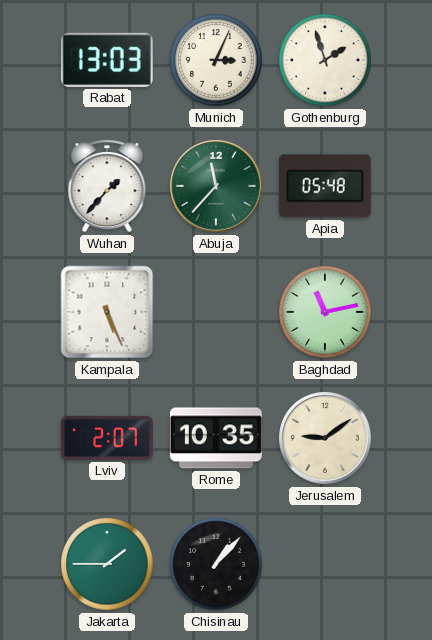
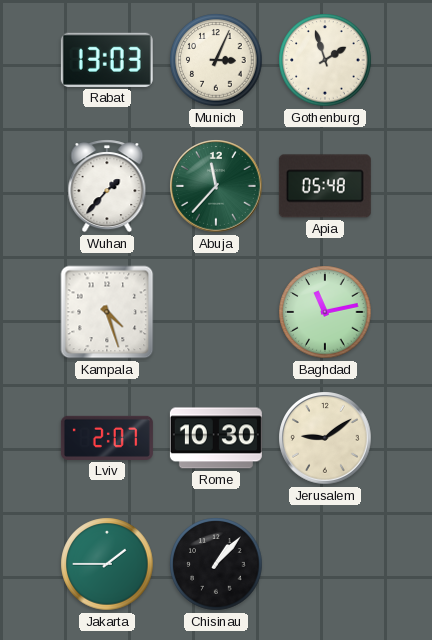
Kampala: 5:26 -> 4:27 (107, 312)
Rome: 10:35 -> 10:30 (216, 438)
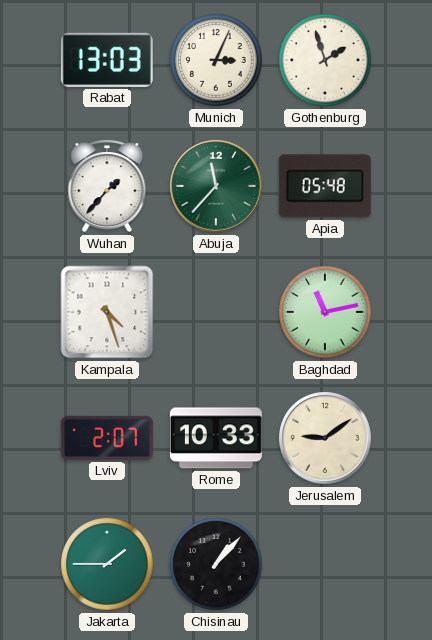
Rome: 10:30 -> 10:33 (216, 438)
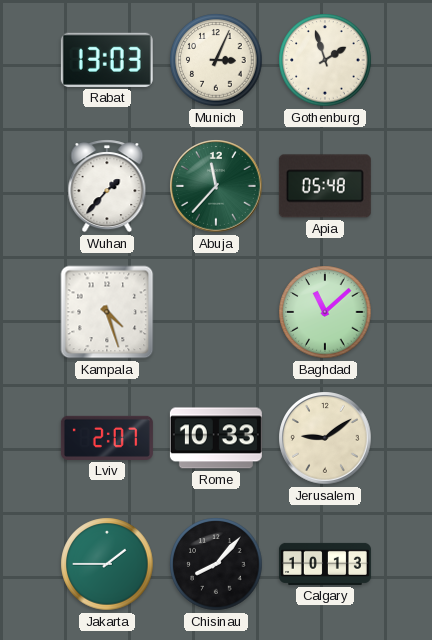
Baghdad: 11:13 -> 11:08 (325, 312)
Chisinau: 1:07 -> 8:07 (216, 564)
Calgary: none -> 10:13 (325, 564)
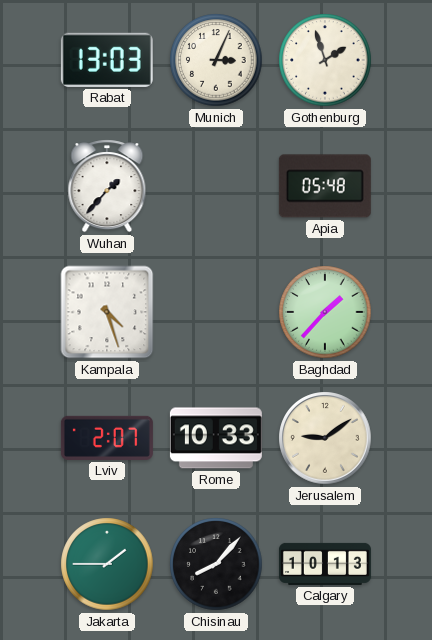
Abuja: 11:37 -> none (216, 186)
Baghdad: 11:08 -> 1:37 (325, 312)
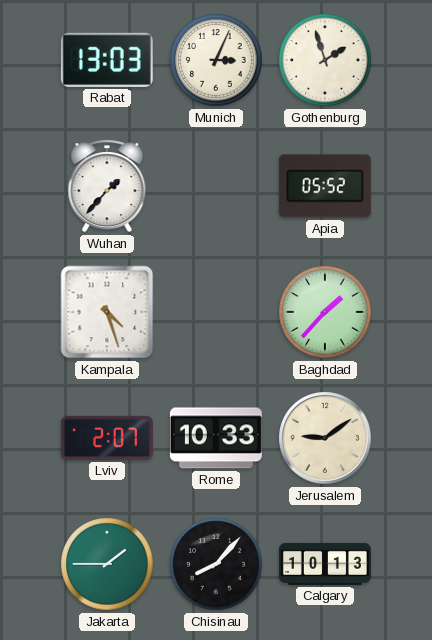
Apia: 05:48 -> 05:52 (325, 186)
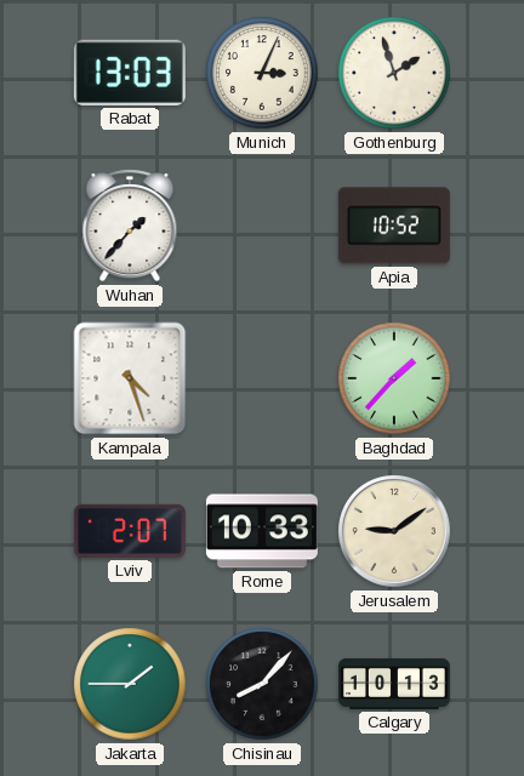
Apia: 05:52 -> 10:52 (394, 226)
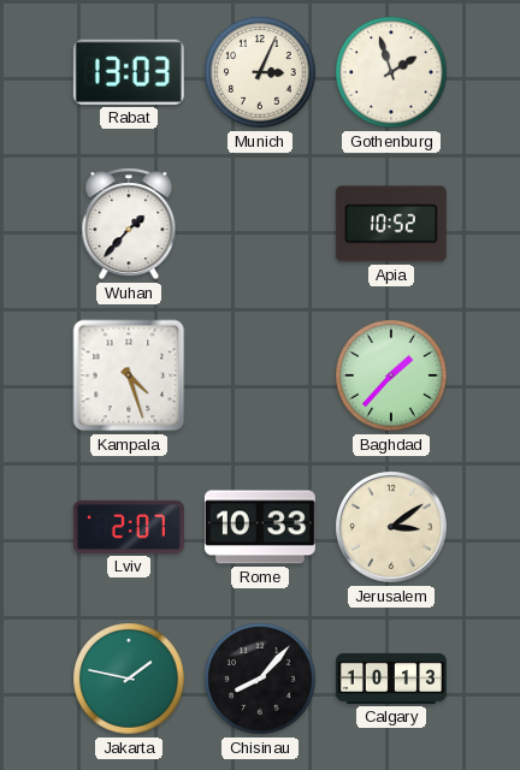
Jerusalem: 9:09 -> 3:09 (391, 527)
Jakarta: 1:45 -> 1:47 (129, 679)
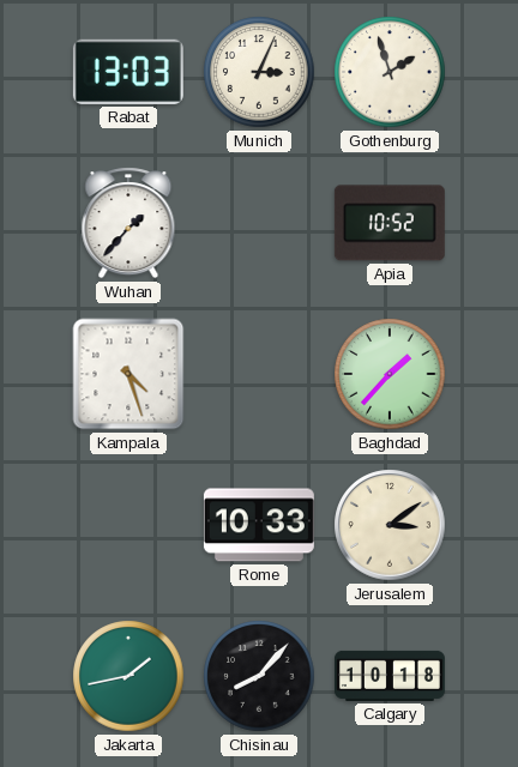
Lviv: 2:07 -> none (129, 527)
Jakarta: 1:47 -> 1:43 (128, 676)
Calgary: 10:13 -> 10:18 (390, 676)
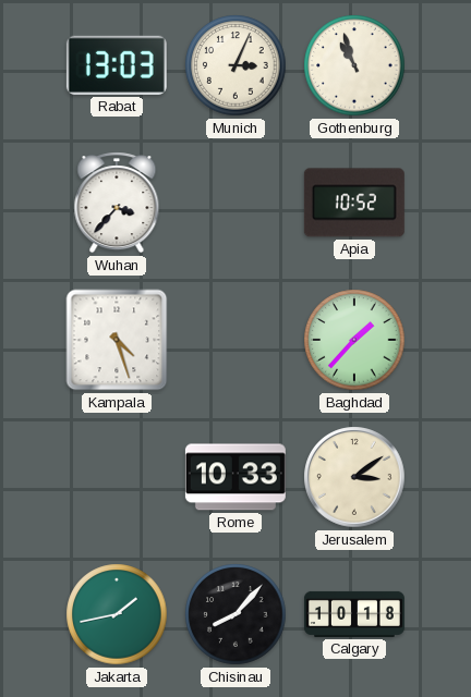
Gothenburg: 1:57 -> 10:57 (354, 65)
Wuhan: 1:37 -> 3:37 (117, 203)
